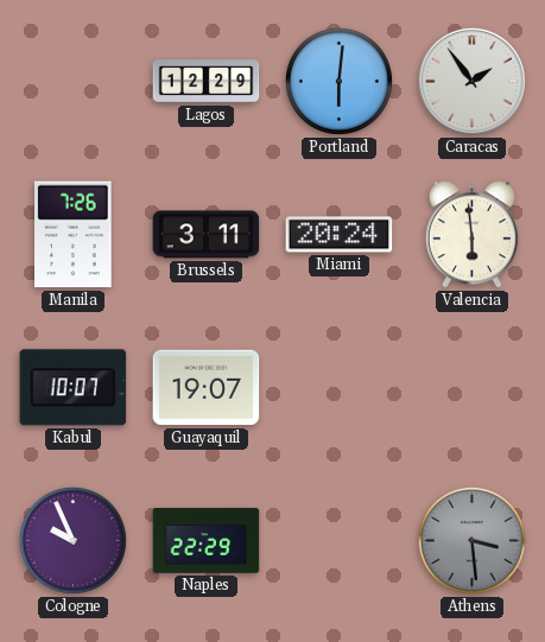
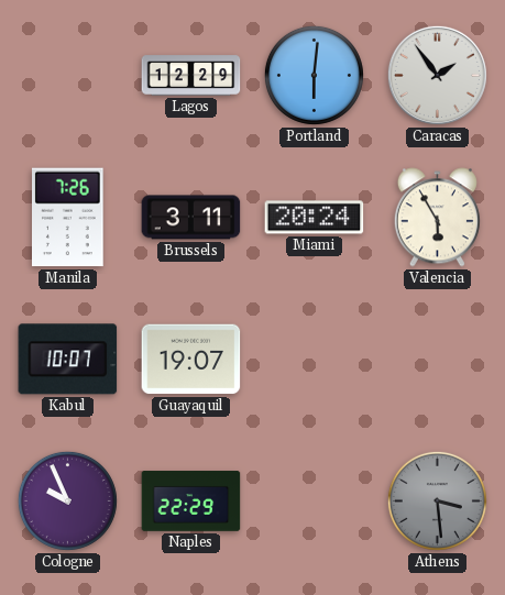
Valencia: 5:59 -> 5:55 (437, 218)
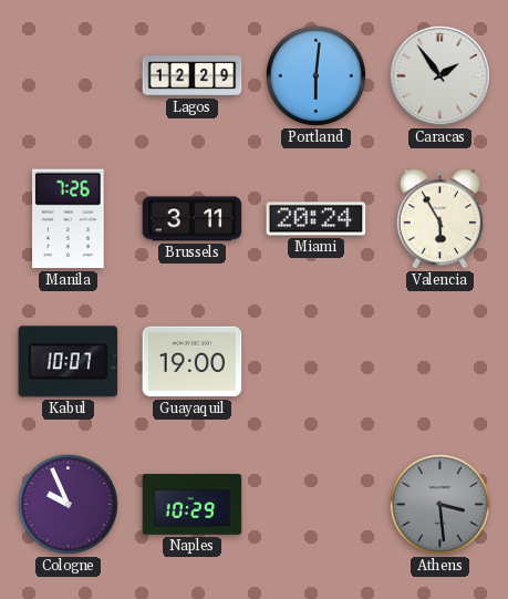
Guayaquil: 19:07 -> 19:00 (193, 362)
Naples: 22:29 -> 10:29 (193, 505)
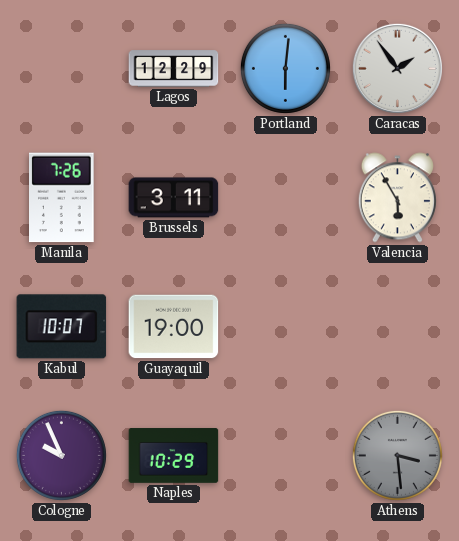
Miami: 20:24 -> none (317, 219)
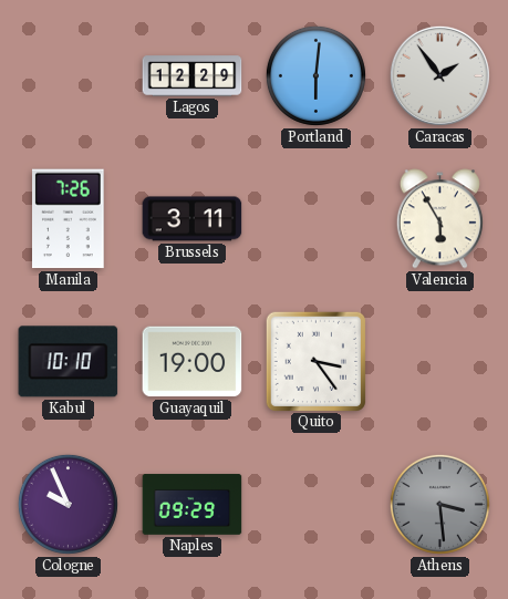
Kabul: 10:07 -> 10:10 (69, 362)
Quito: none -> 3:24 (315, 361)
Naples: 10:29 -> 09:29 (193, 505)
